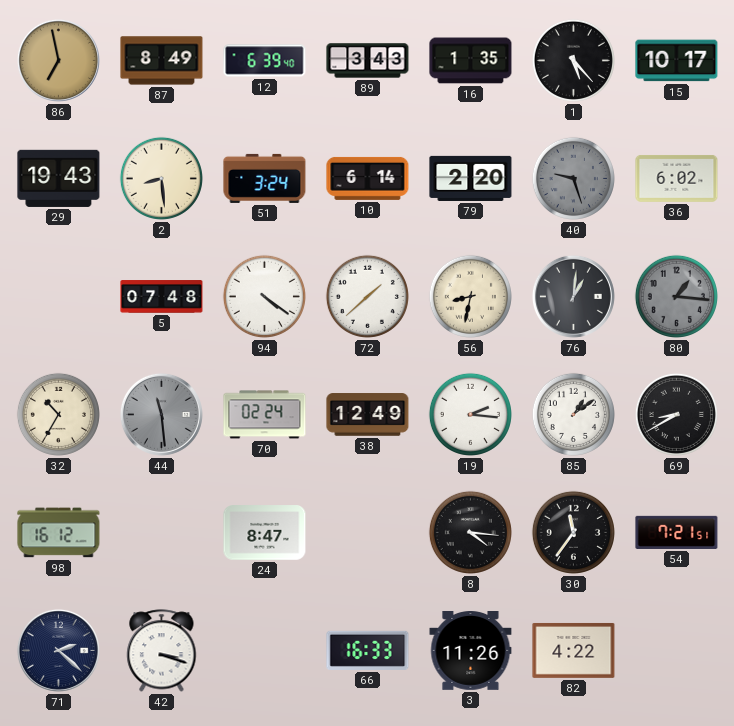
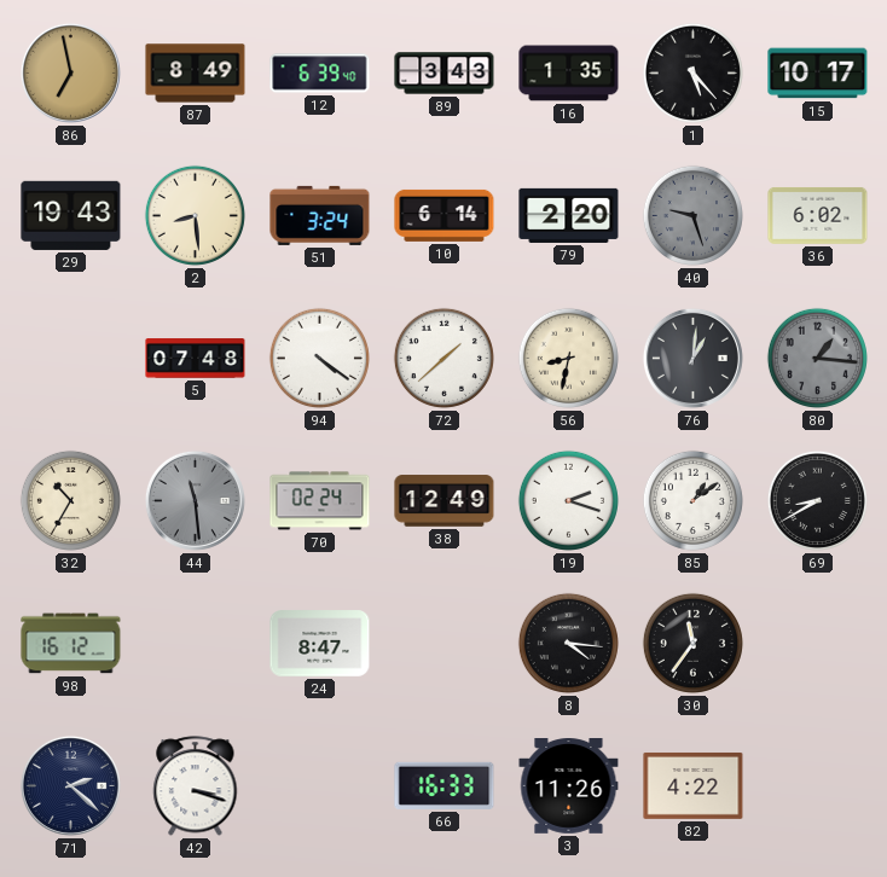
19: 2:16 -> 2:18 (568, 500)
54: 7:21 -> none (677, 532)
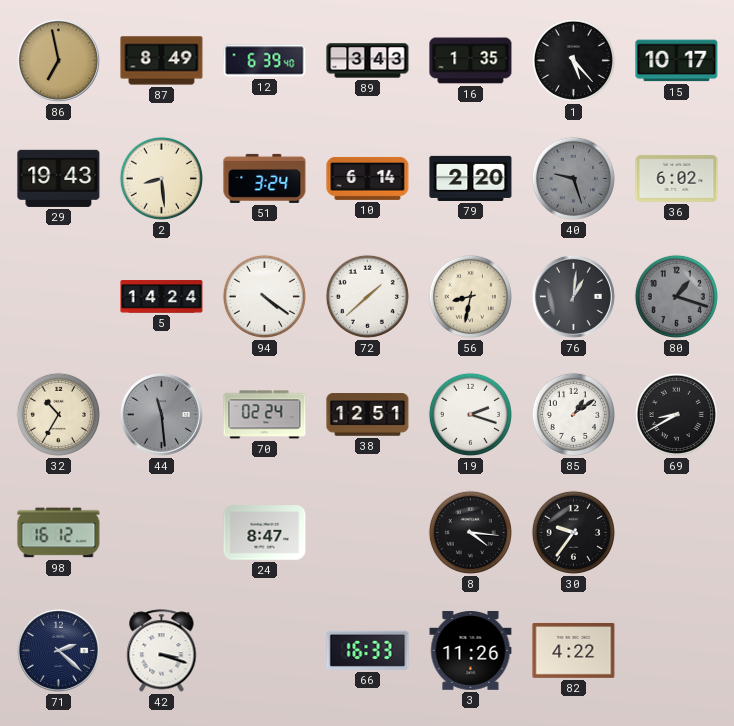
5: 07:48 -> 14:24 (162, 297)
80: 1:16 -> 1:18 (676, 296)
38: 12:49 -> 12:51 (368, 415)
30: 11:36 -> 9:36 (573, 532)
